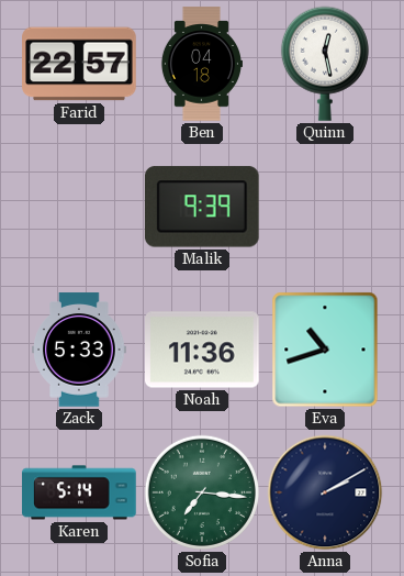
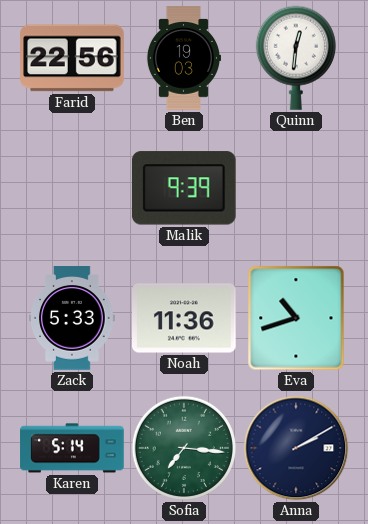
Farid: 22:57 -> 22:56 (72, 58)
Ben: 04:18 -> 19:03 (183, 58)
Quinn: 12:28 -> 12:31 (296, 58)
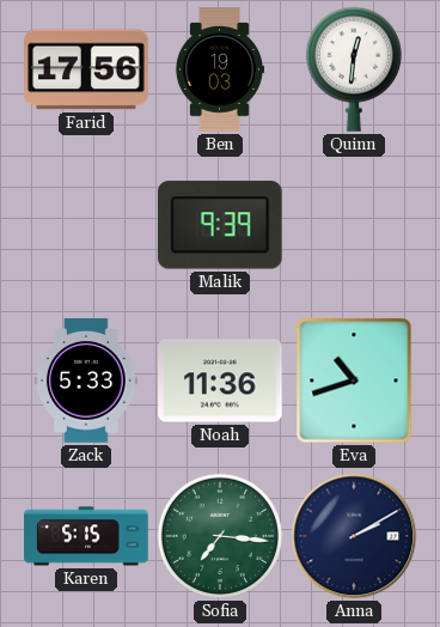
Farid: 22:56 -> 17:56 (86, 69)
Karen: 5:14 -> 5:15 (86, 536)
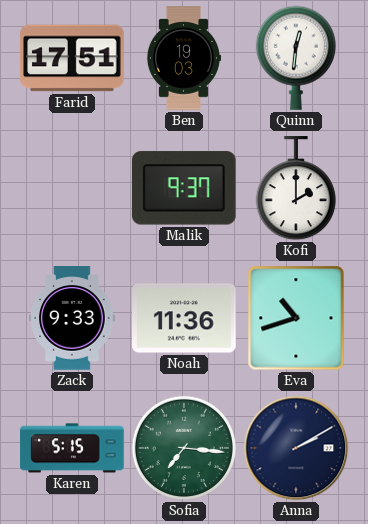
Farid: 17:56 -> 17:51 (72, 58)
Malik: 9:39 -> 9:37 (184, 188)
Kofi: none -> 2:00 (296, 189)
Zack: 5:33 -> 9:33 (72, 318)
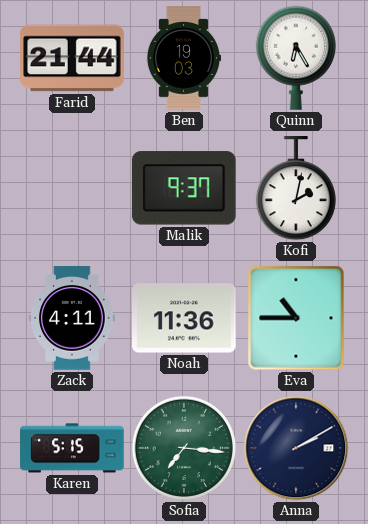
Farid: 17:51 -> 21:44 (72, 58)
Quinn: 12:31 -> 6:25 (296, 58)
Kofi: 2:00 -> 2:02 (296, 189)
Zack: 9:33 -> 4:11 (72, 318)
Eva: 10:42 -> 10:45 (296, 318)
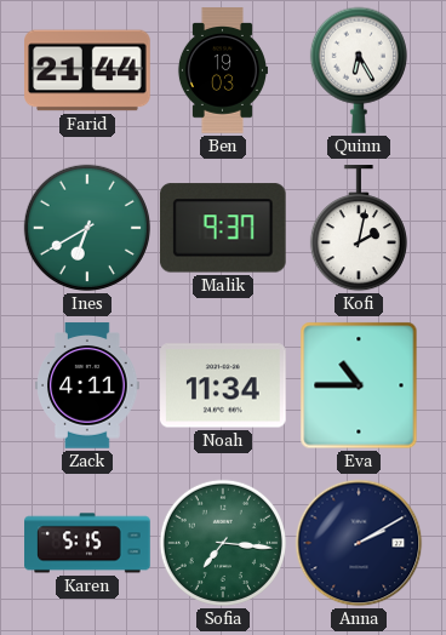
Ines: none -> 6:40 (87, 228)
Noah: 11:36 -> 11:34 (224, 385)
